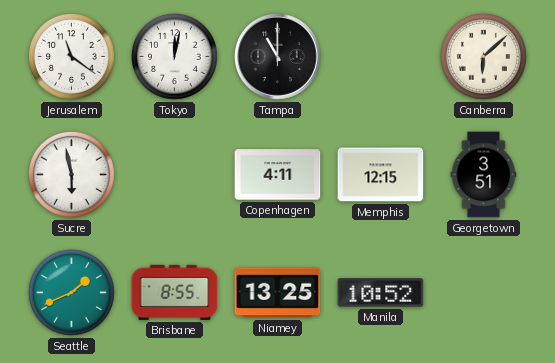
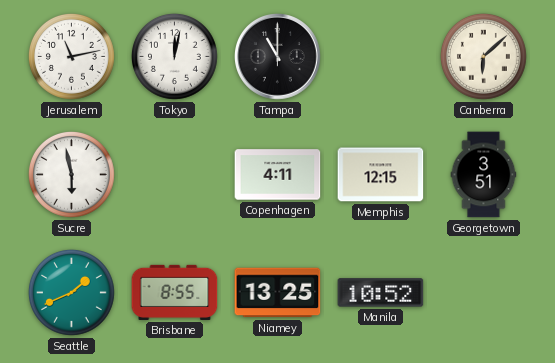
Jerusalem: 11:21 -> 11:13 (72, 57)
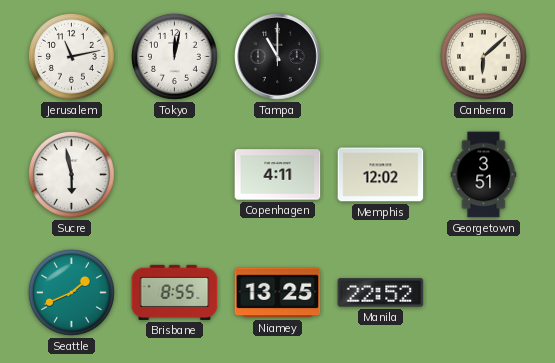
Memphis: 12:15 -> 12:02 (381, 175)
Manila: 10:52 -> 22:52 (381, 293)
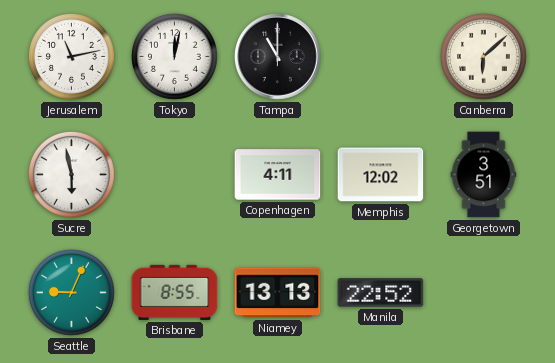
Seattle: 1:41 -> 9:04 (72, 293)
Niamey: 13:25 -> 13:13 (278, 293)
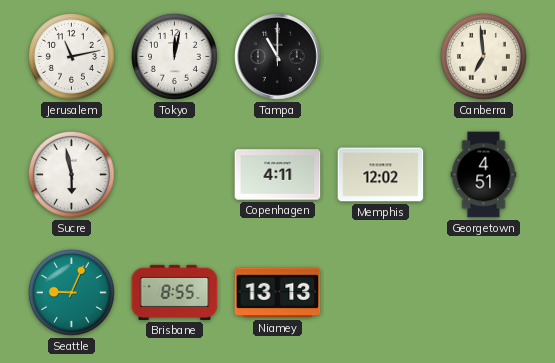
Canberra: 6:08 -> 6:59 (484, 57)
Georgetown: 3:51 -> 4:51 (484, 175)
Manila: 22:52 -> none (381, 293)
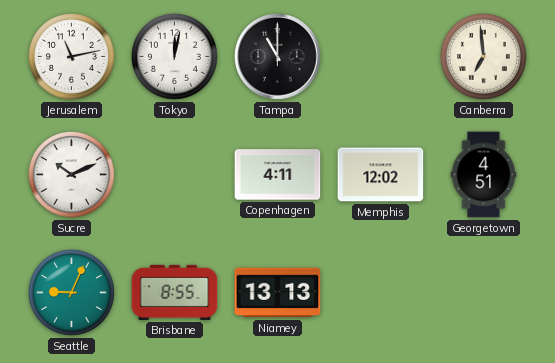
Sucre: 5:58 -> 10:11 (72, 175)
